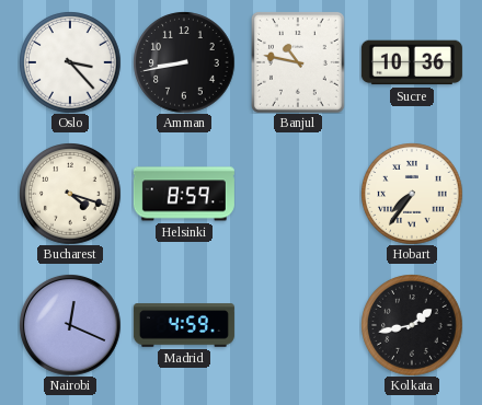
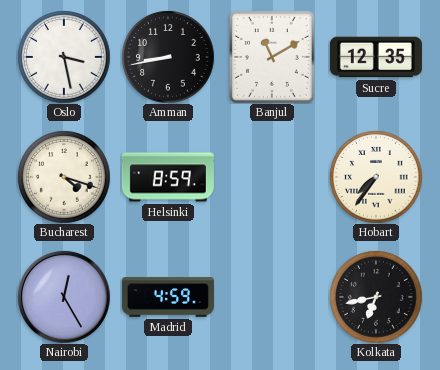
Oslo: 3:23 -> 3:28 (64, 57)
Banjul: 10:47 -> 11:10 (272, 57)
Sucre: 10:36 -> 12:35 (376, 57)
Nairobi: 12:19 -> 12:25 (64, 297)
Kolkata: 1:43 -> 6:43 (376, 297)
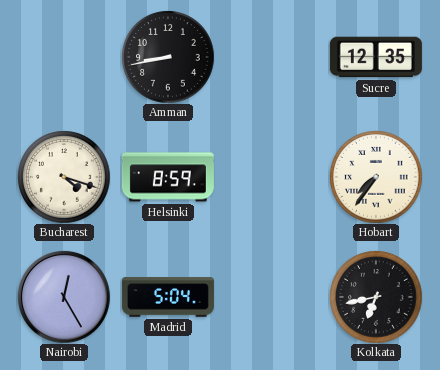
Oslo: 3:28 -> none (64, 57)
Banjul: 11:10 -> none (272, 57)
Madrid: 4:59 -> 5:04 (168, 297)
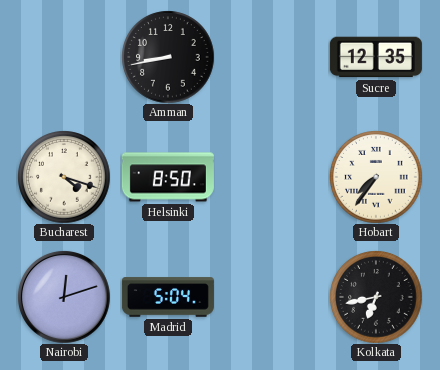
Helsinki: 8:59 -> 8:50 (168, 177)
Nairobi: 12:25 -> 12:12 (64, 297)
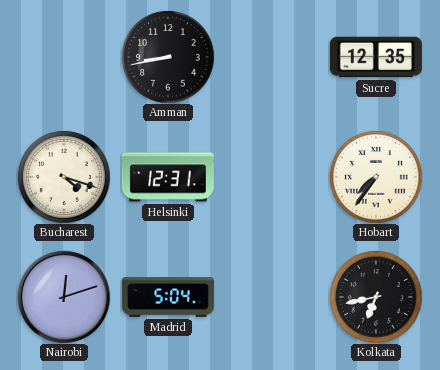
Helsinki: 8:50 -> 12:31 (168, 177)
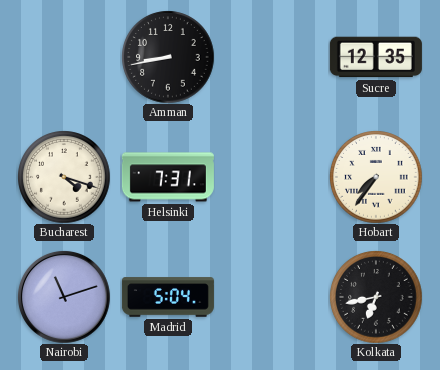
Helsinki: 12:31 -> 7:31 (168, 177)
Nairobi: 12:12 -> 11:12 (64, 297)
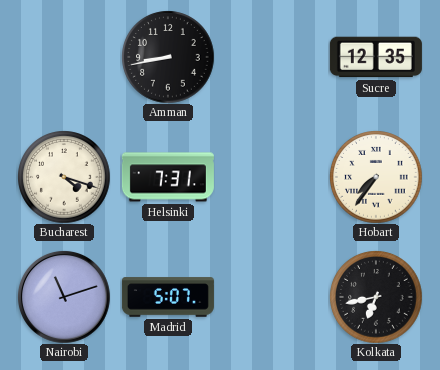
Madrid: 5:04 -> 5:07 (168, 297)
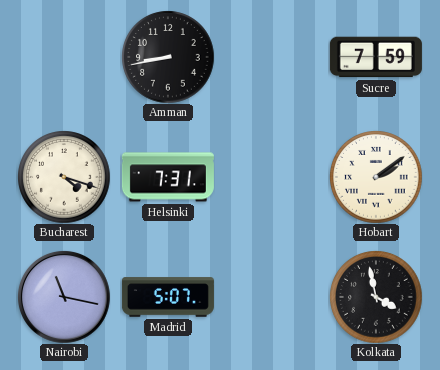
Sucre: 12:35 -> 7:59 (376, 57)
Hobart: 7:36 -> 2:09 (376, 177)
Nairobi: 11:12 -> 11:17 (64, 297)
Kolkata: 6:43 -> 3:58 (376, 297)
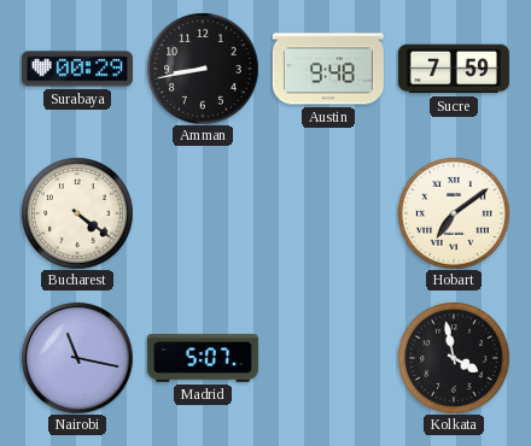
Surabaya: none -> 00:29 (77, 69)
Austin: none -> 9:48 (328, 69)
Bucharest: 4:18 -> 4:21 (77, 213)
Helsinki: 7:31 -> none (168, 177)
Hobart: 2:09 -> 7:09 (454, 213)
